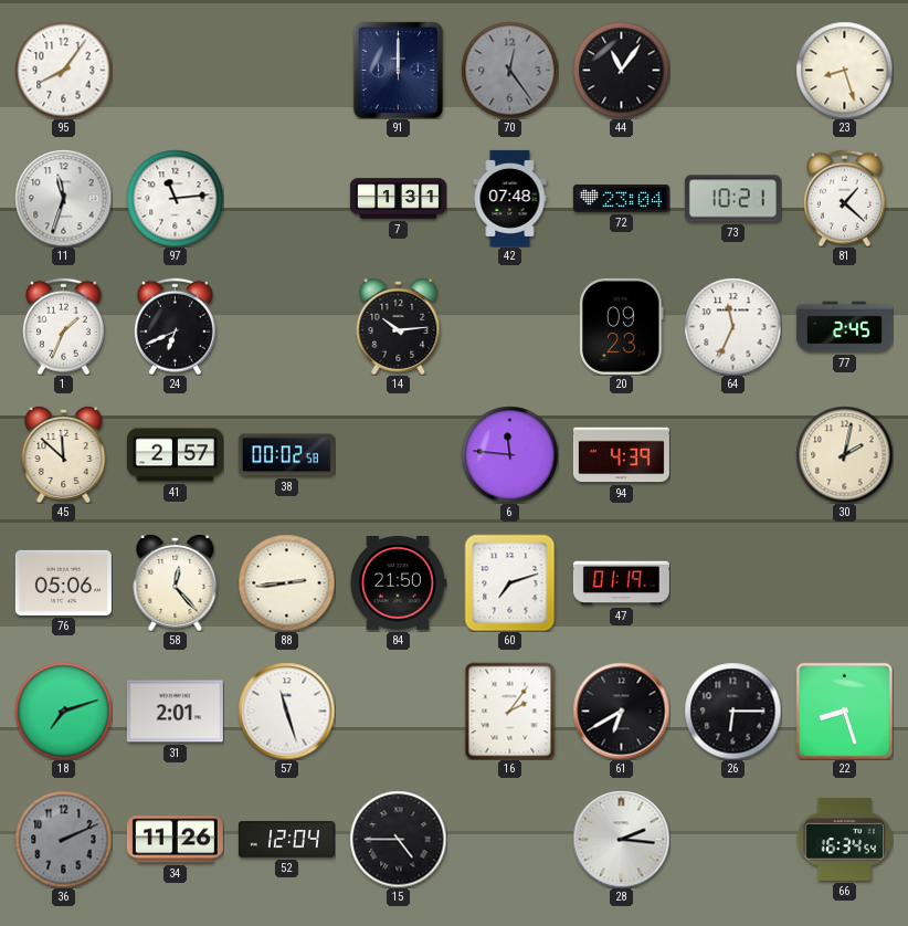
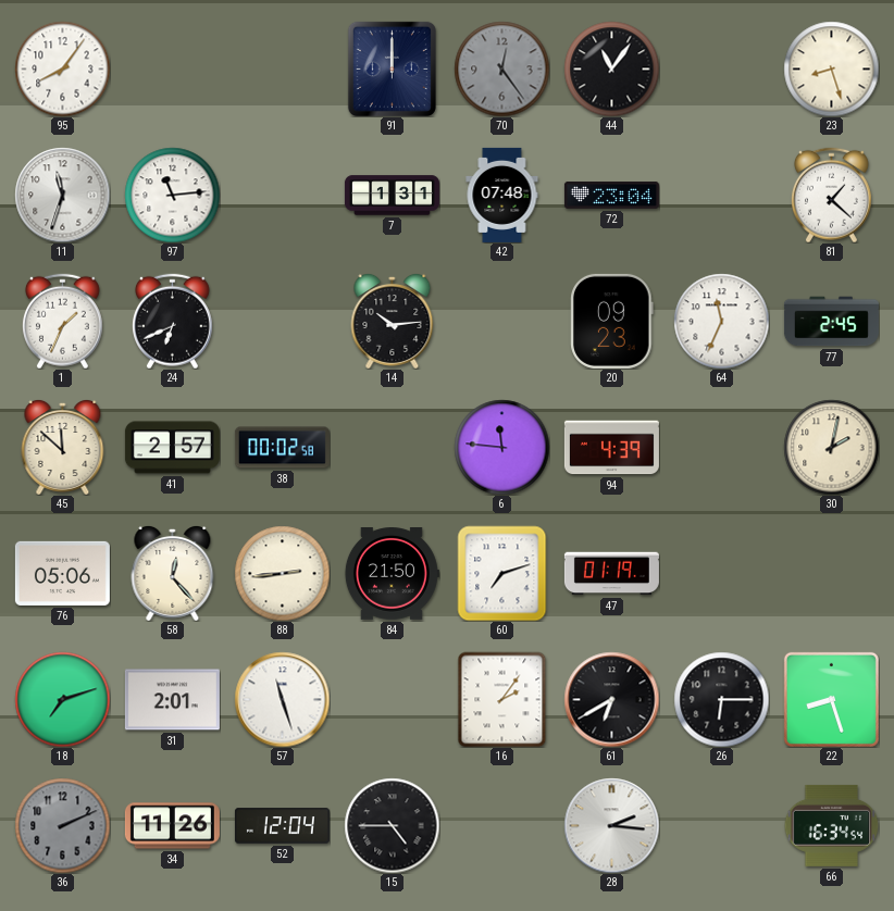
73: 10:21 -> none (732, 199)
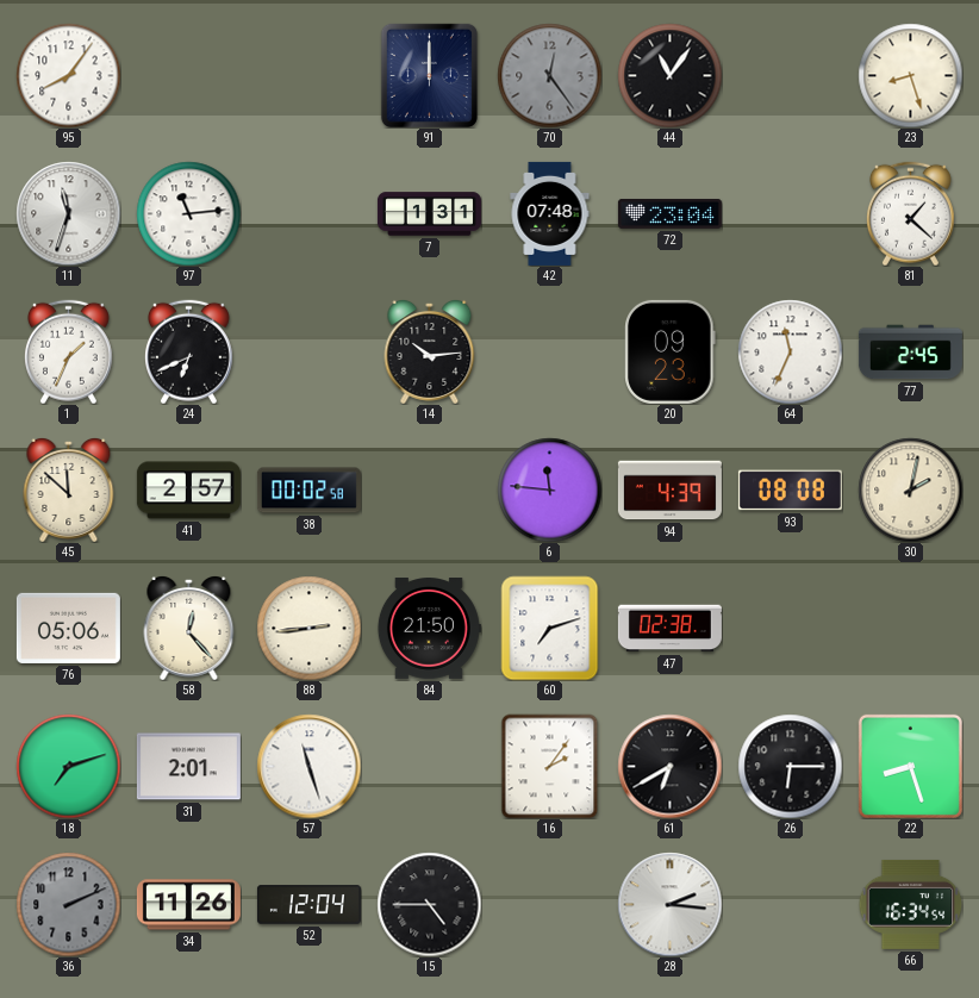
93: none -> 08:08 (790, 491)
47: 01:19 -> 02:38 (669, 629)
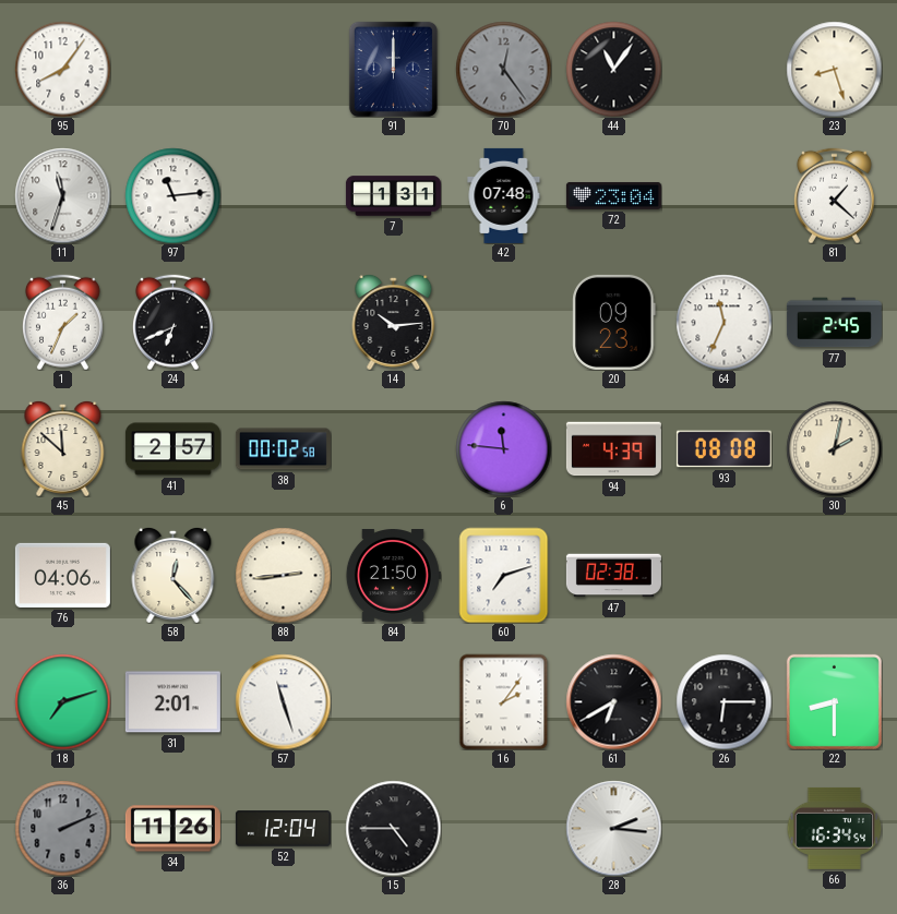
76: 05:06 -> 04:06 (62, 575)
22: 8:27 -> 8:30 (834, 701)
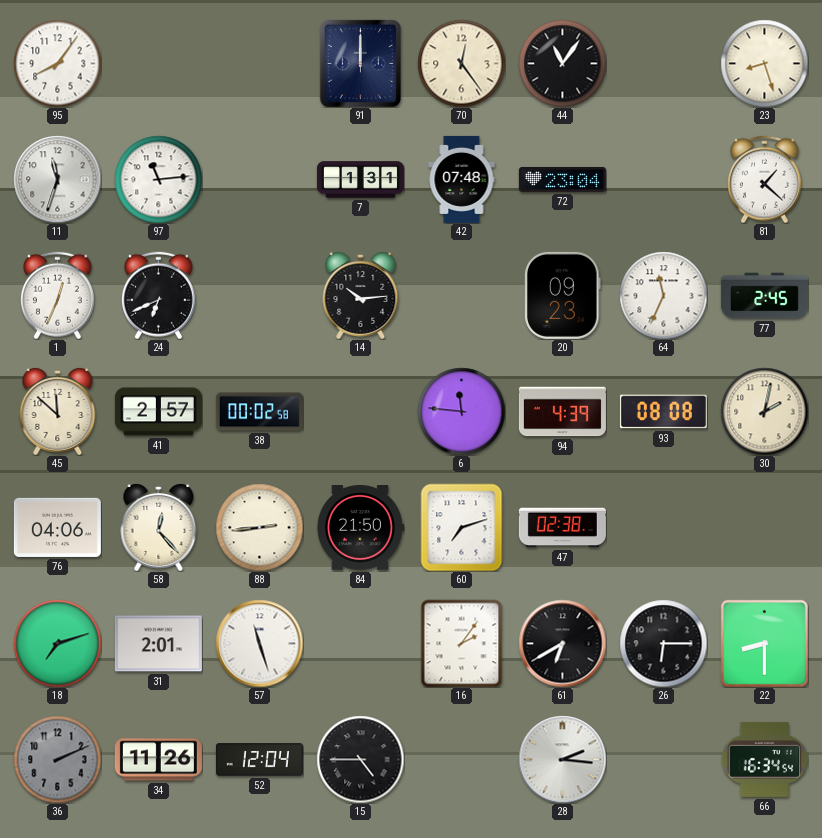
70 dial: grey -> cream (461, 63)
1: 1:34 -> 12:34 (57, 295)
